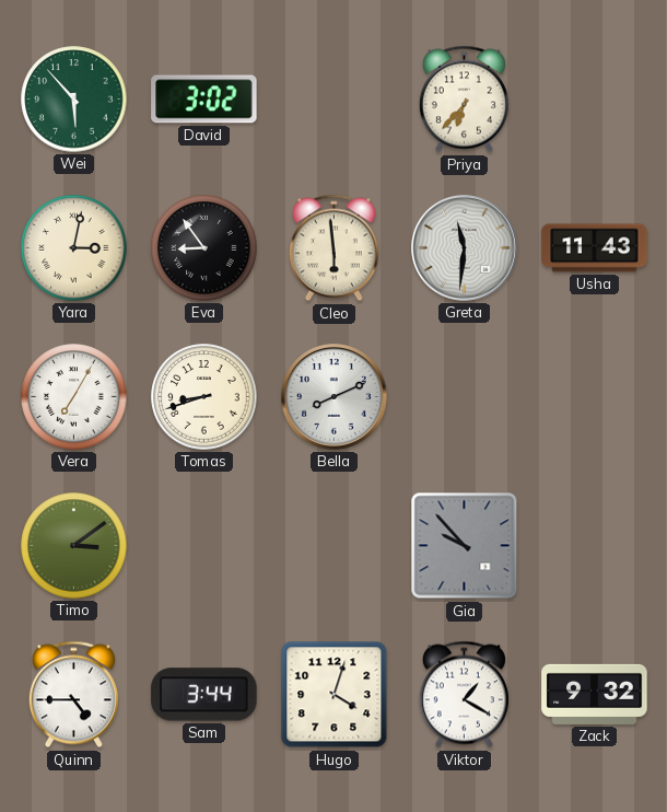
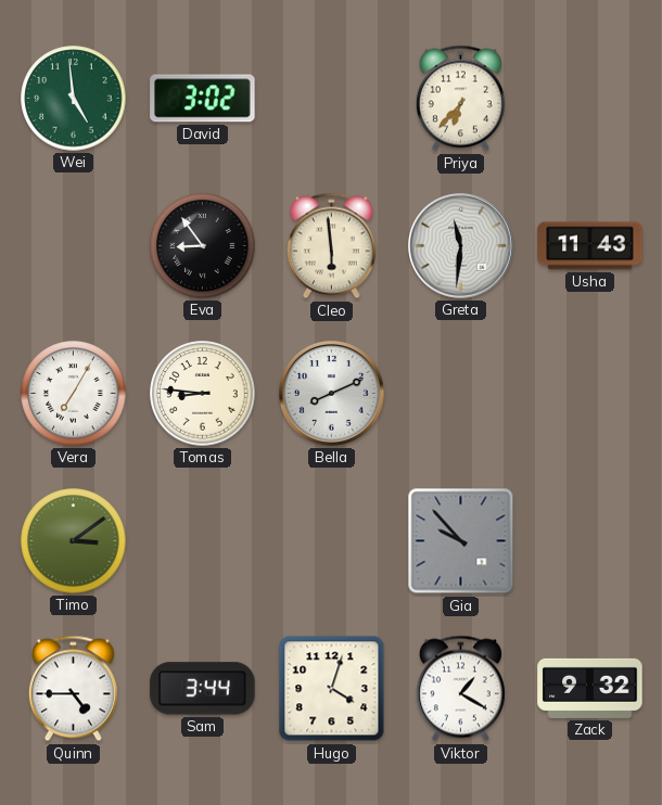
Wei: 5:53 -> 4:59 (74, 99)
Yara: 3:02 -> none (74, 248)
Tomas: 8:42 -> 8:46 (203, 394)
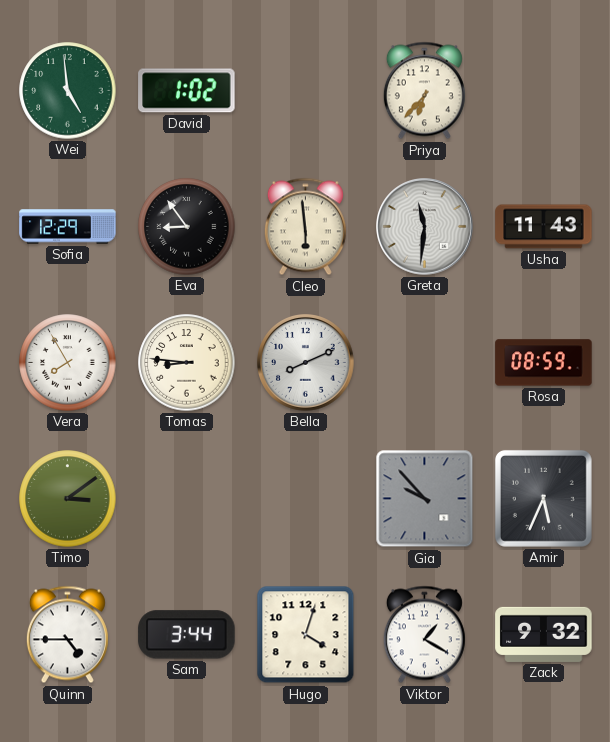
David: 3:02 -> 1:02 (187, 91)
Sofia: none -> 12:29 (68, 227)
Vera: 7:05 -> 7:55 (68, 363)
Rosa: none -> 08:59 (544, 363)
Amir: none -> 5:34 (543, 498)
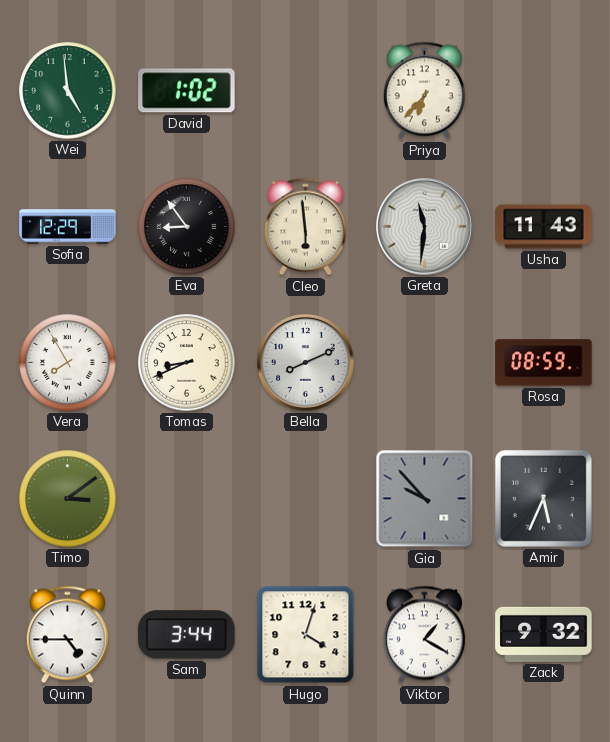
Tomas: 8:46 -> 8:41 (187, 363)
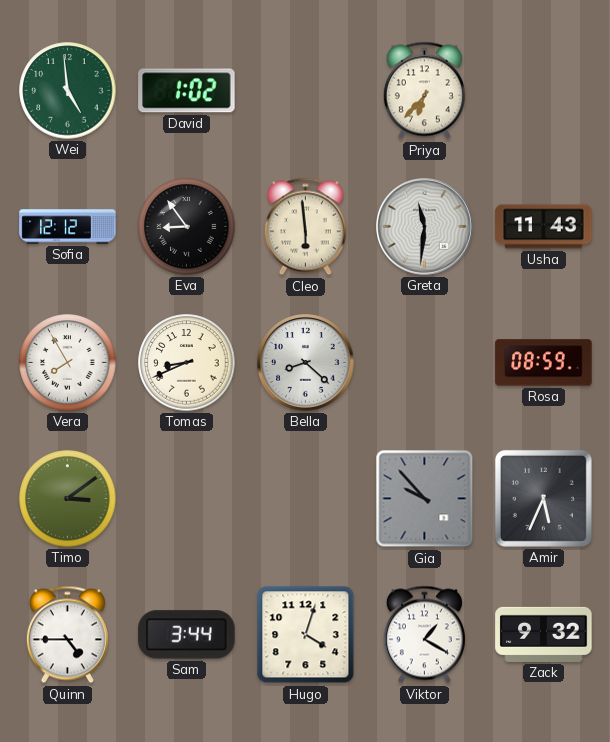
Sofia: 12:29 -> 12:12 (68, 227)
Bella: 8:11 -> 8:22 (306, 363)
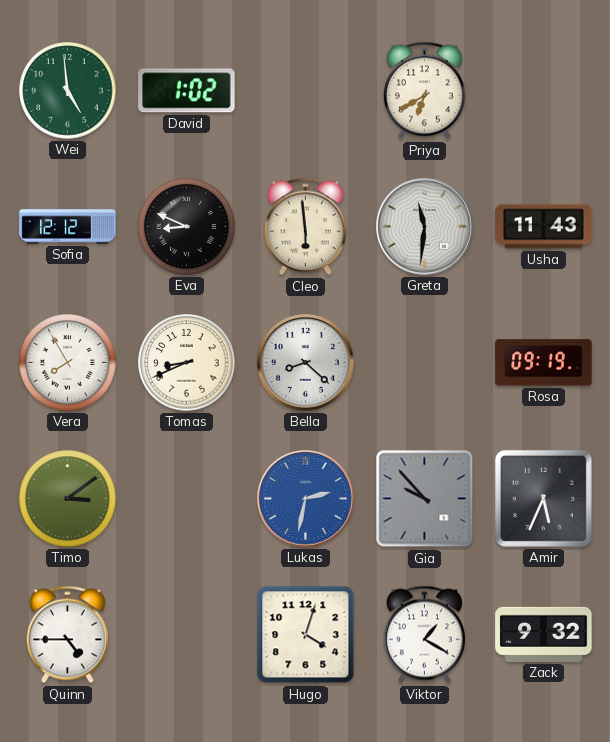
Priya: 6:37 -> 6:40 (424, 91)
Eva: 8:54 -> 8:49 (187, 227)
Rosa: 08:59 -> 09:19 (544, 363)
Lukas: none -> 2:32 (306, 499)
Sam: 3:44 -> none (187, 635)
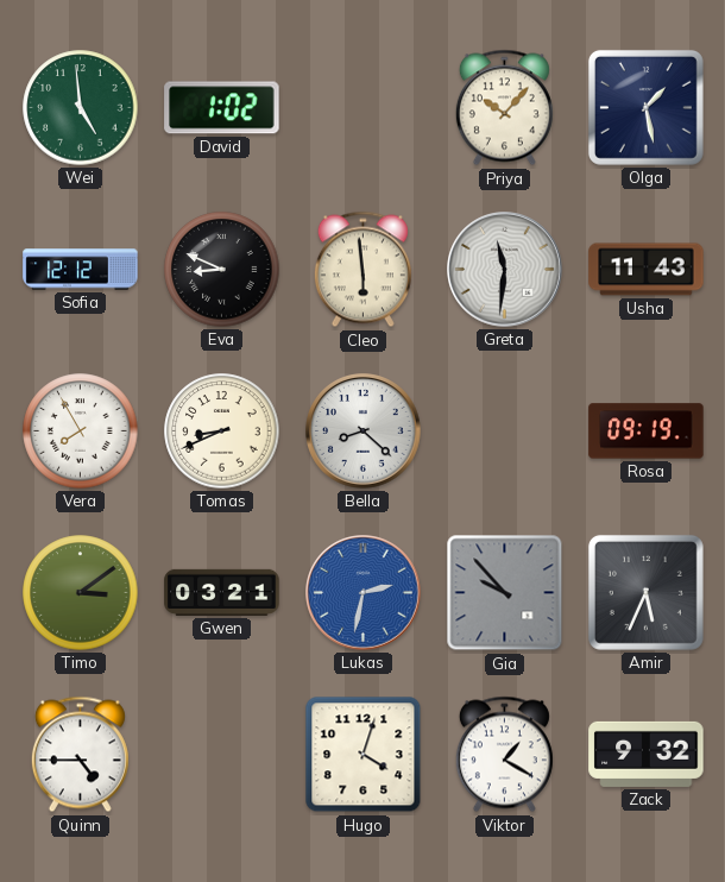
Priya: 6:40 -> 10:07 (504, 108)
Olga: none -> 1:28 (645, 107)
Gwen: none -> 03:21 (222, 592)
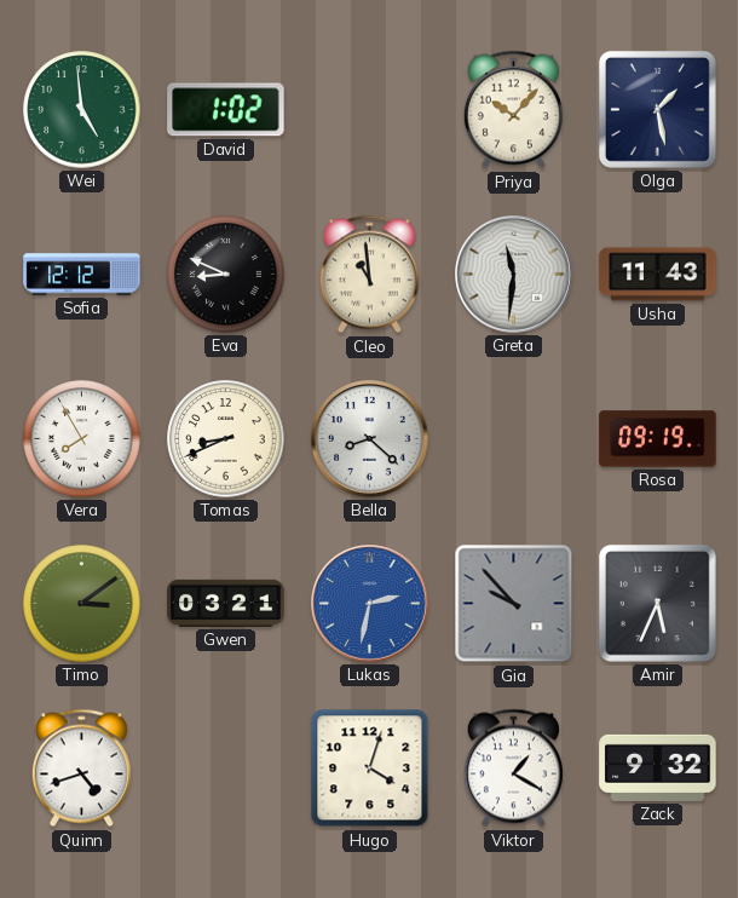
Cleo: 5:59 -> 10:59 (369, 275)
Quinn: 4:45 -> 4:42 (81, 769)
